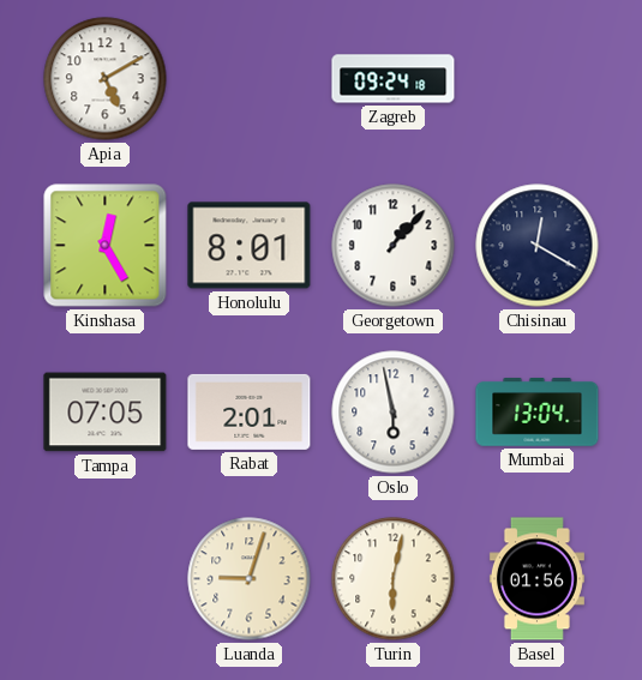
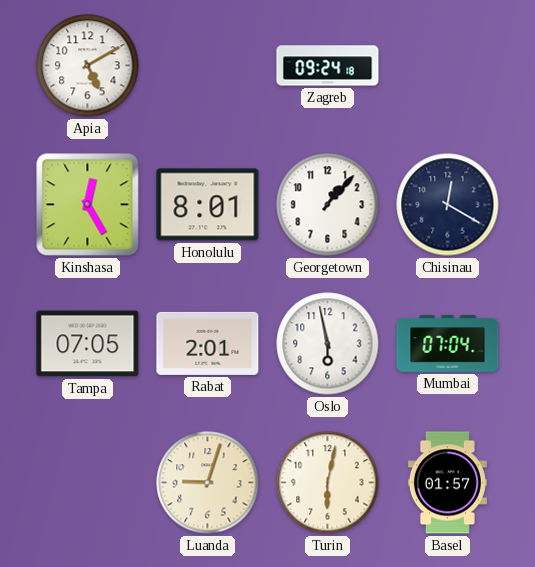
Mumbai: 13:04 -> 07:04 (448, 344)
Basel: 01:56 -> 01:57 (447, 483)
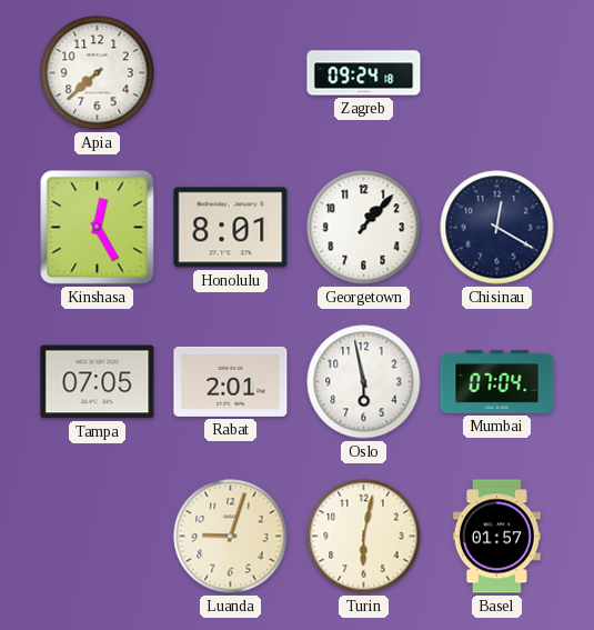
Apia: 5:10 -> 7:38 (98, 73)
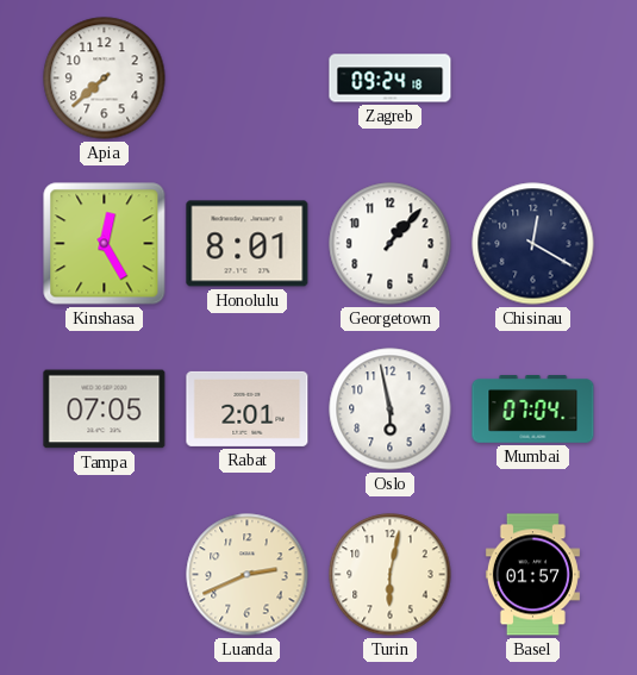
Luanda: 9:03 -> 2:41 (248, 575)
